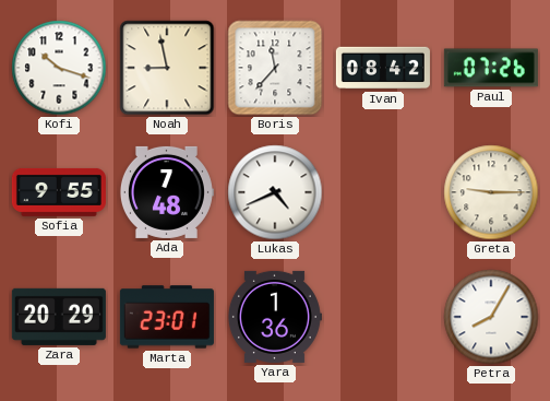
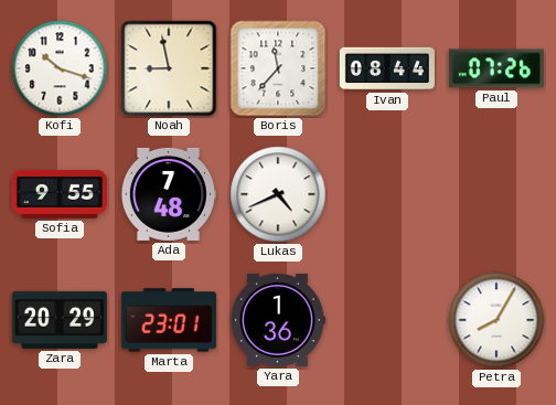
Ivan: 08:42 -> 08:44 (387, 68)
Greta: 9:15 -> none (491, 192)
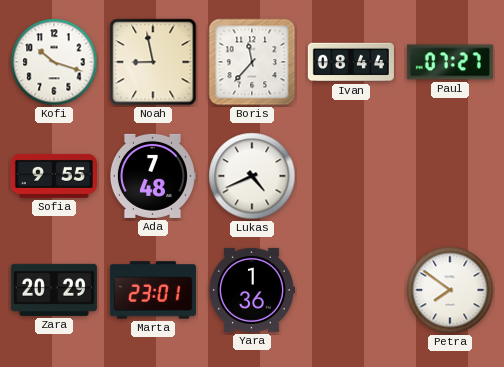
Paul: 07:26 -> 07:27 (450, 62)
Petra: 8:05 -> 7:51 (450, 290)
